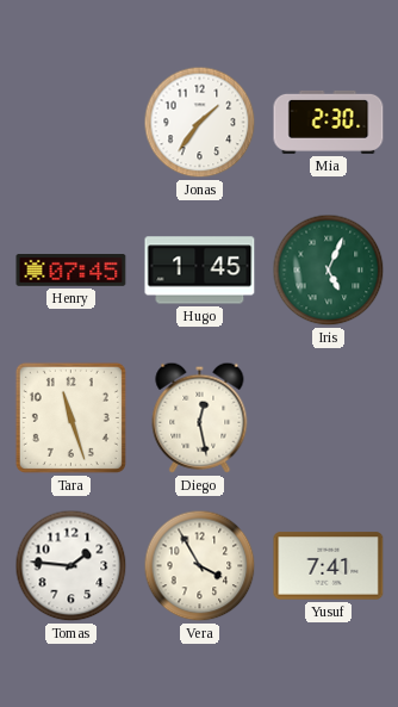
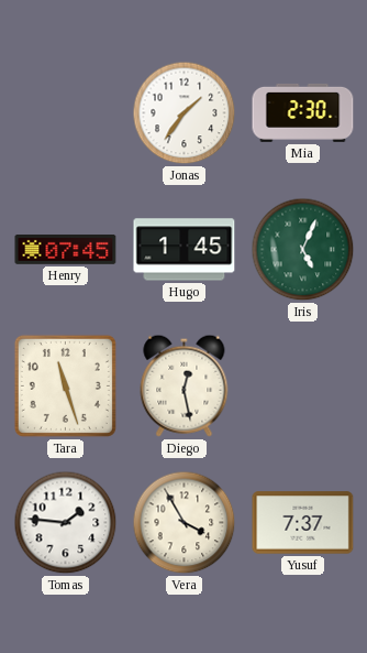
Yusuf: 7:41 -> 7:37 (303, 523)
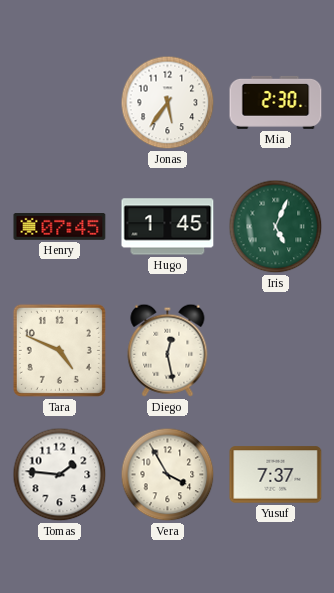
Jonas: 1:36 -> 5:36 (168, 103)
Tara: 11:27 -> 4:49 (59, 350)
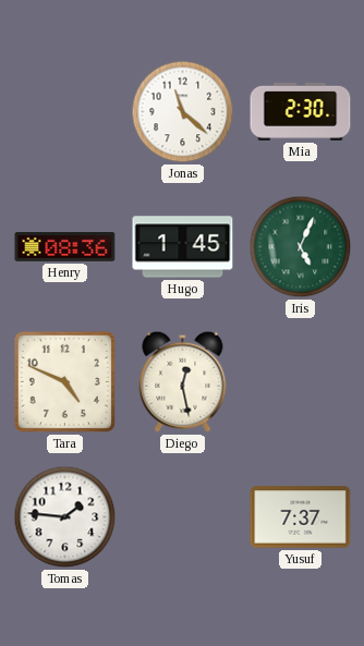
Jonas: 5:36 -> 11:22 (183, 112)
Henry: 07:45 -> 08:36 (65, 247)
Vera: 3:55 -> none (168, 475)
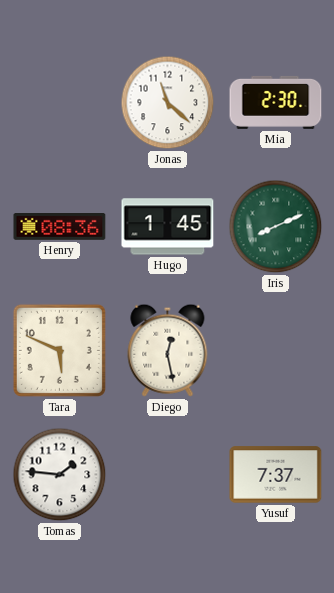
Iris: 5:04 -> 8:11 (276, 227)
Tara: 4:49 -> 5:49 (59, 350)
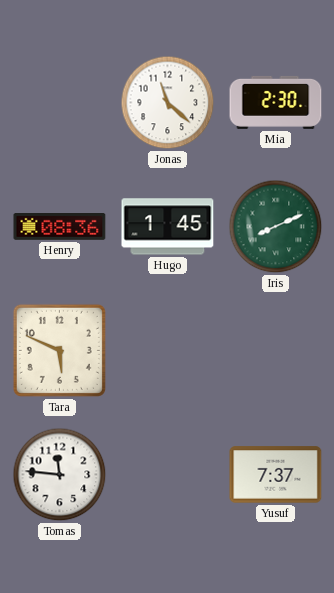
Diego: 12:28 -> none (168, 350)
Tomas: 1:46 -> 11:46 (60, 475)
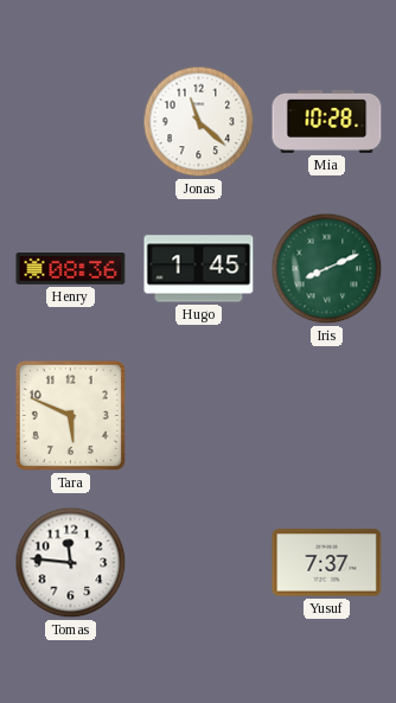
Mia: 2:30 -> 10:28 (327, 121)
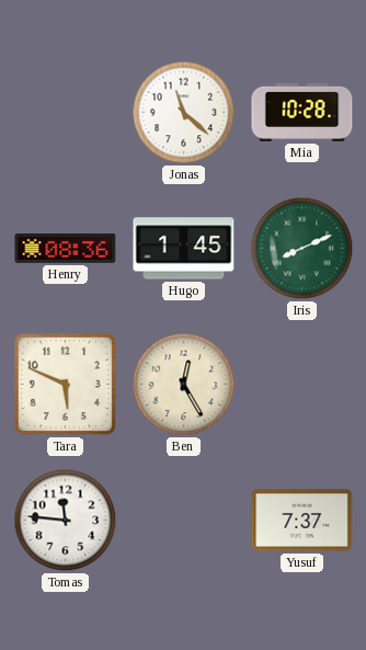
Ben: none -> 12:25 (184, 385)
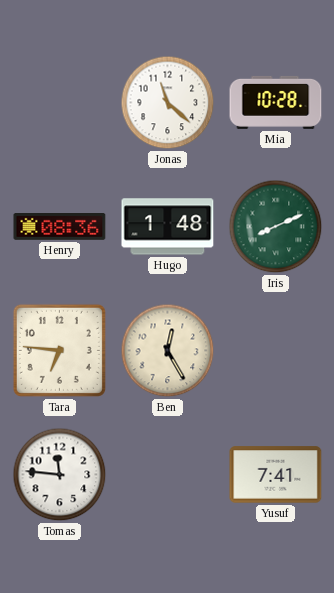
Hugo: 1:45 -> 1:48 (168, 227)
Tara: 5:49 -> 6:46 (59, 350)
Yusuf: 7:37 -> 7:41 (276, 475)
